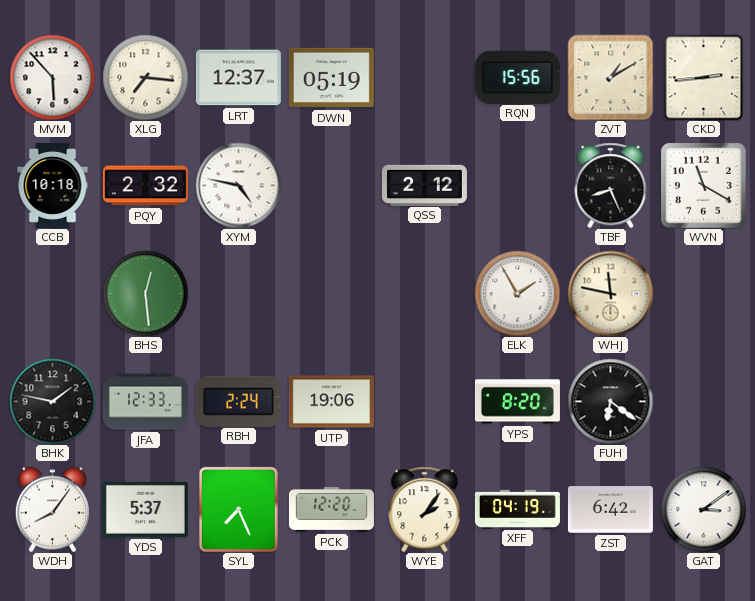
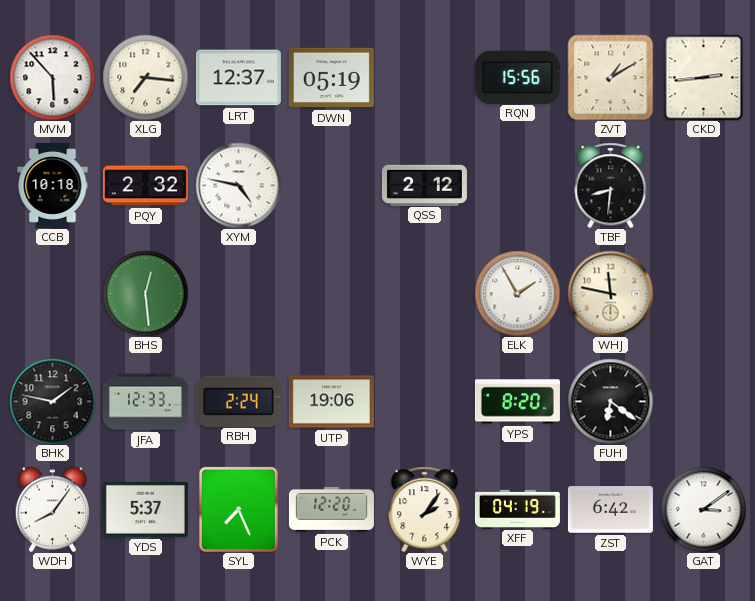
TBF: 8:26 -> 8:31 (611, 185)
WVN: 11:20 -> none (704, 186)
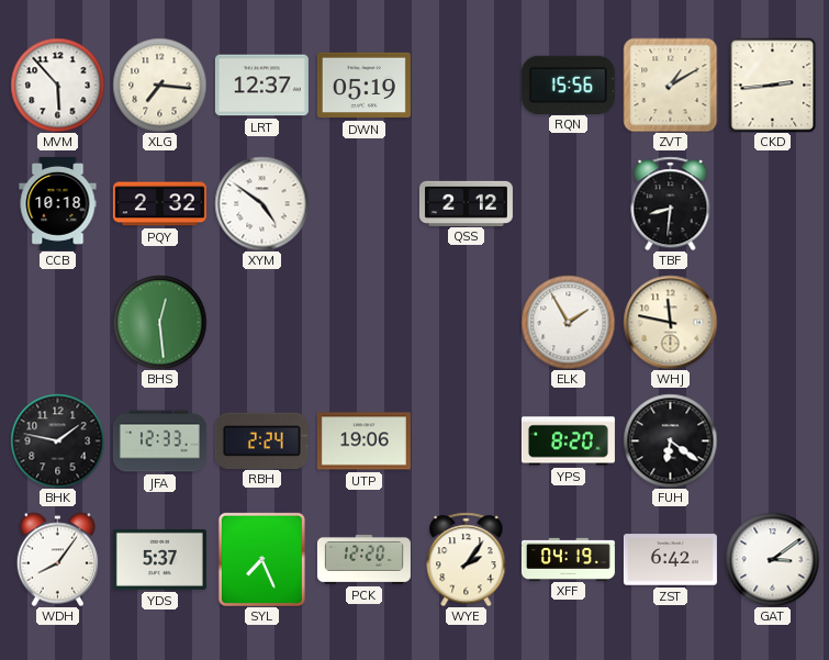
XYM: 4:47 -> 4:51 (261, 203)
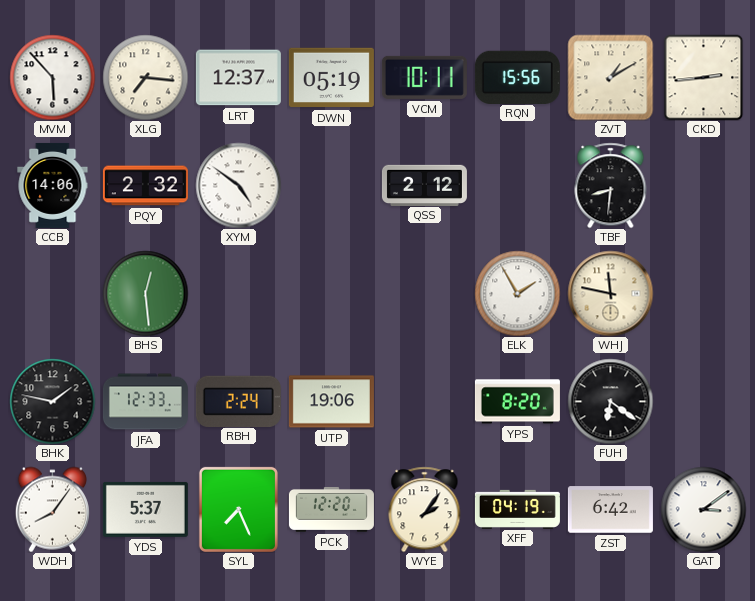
VCM: none -> 10:11 (424, 77)
CCB: 10:18 -> 14:06 (53, 185)
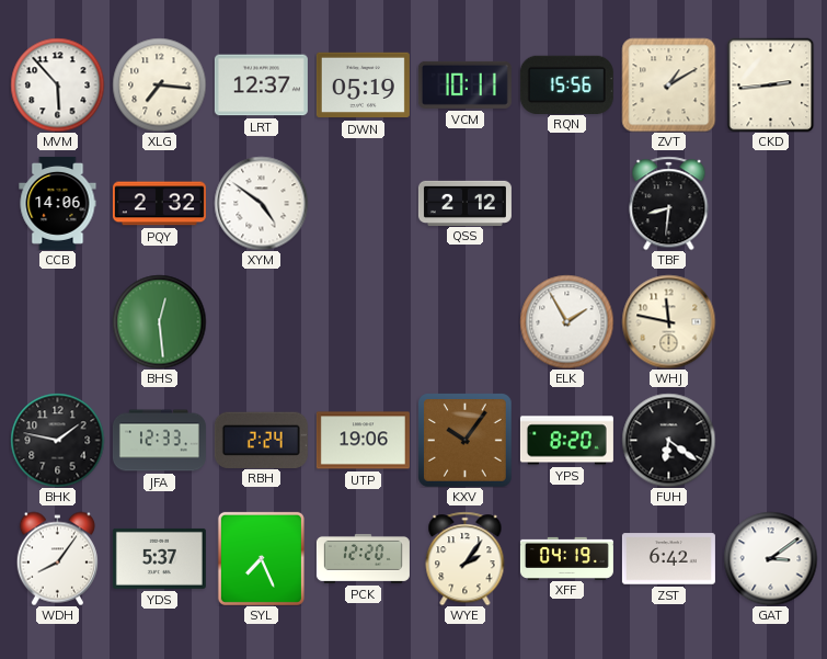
KXV: none -> 10:06 (466, 441)
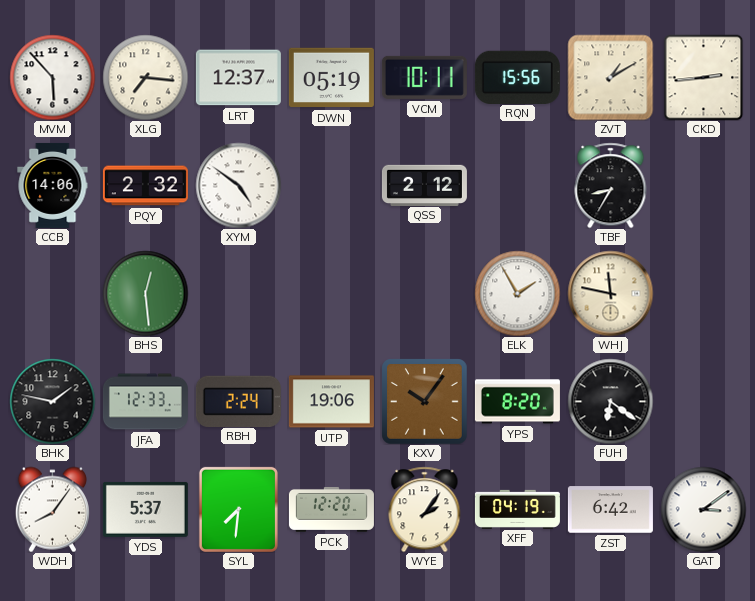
TBF: 8:31 -> 8:35 (611, 185)
SYL: 7:26 -> 7:31 (238, 509)
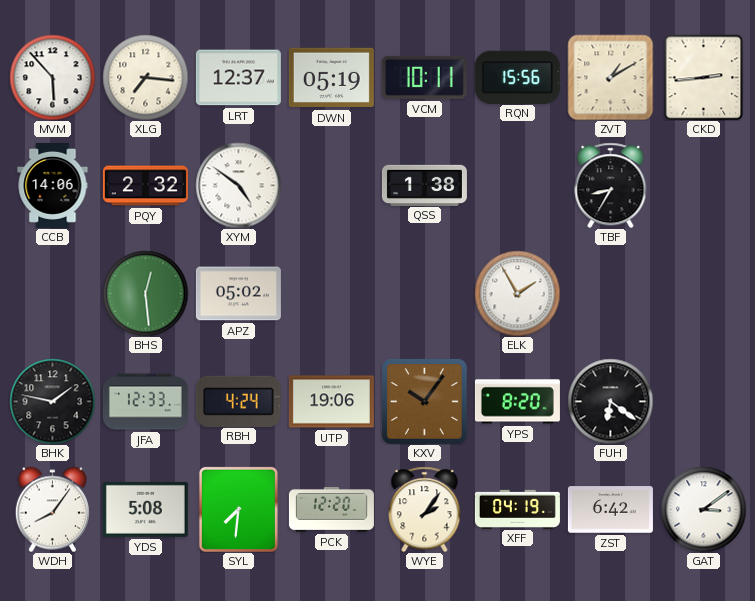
QSS: 2:12 -> 1:38 (424, 185)
APZ: none -> 05:02 (238, 294)
WHJ: 11:47 -> none (610, 293)
RBH: 2:24 -> 4:24 (238, 401)
YDS: 5:37 -> 5:08 (145, 509)
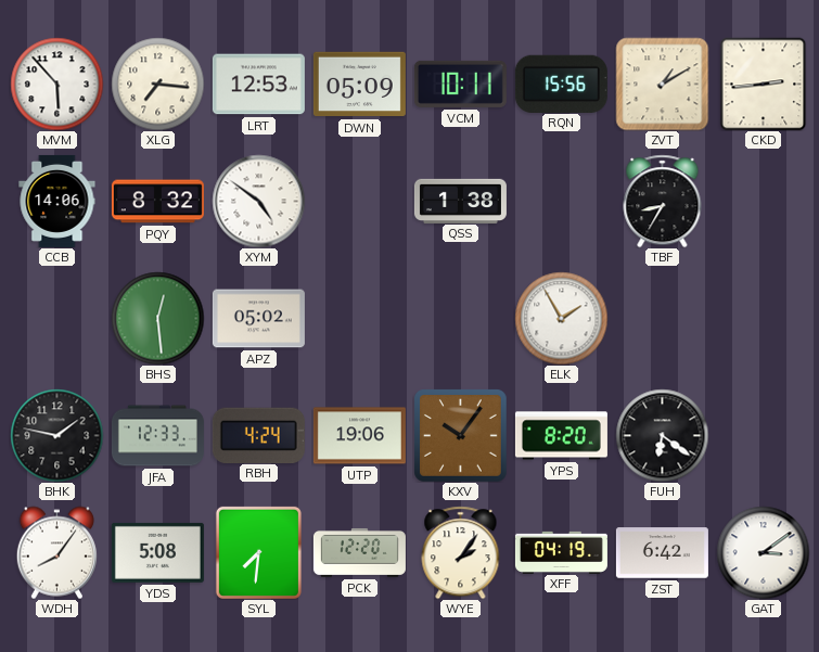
LRT: 12:37 -> 12:53 (258, 85)
DWN: 05:19 -> 05:09 (359, 85)
PQY: 2:32 -> 8:32 (157, 202)
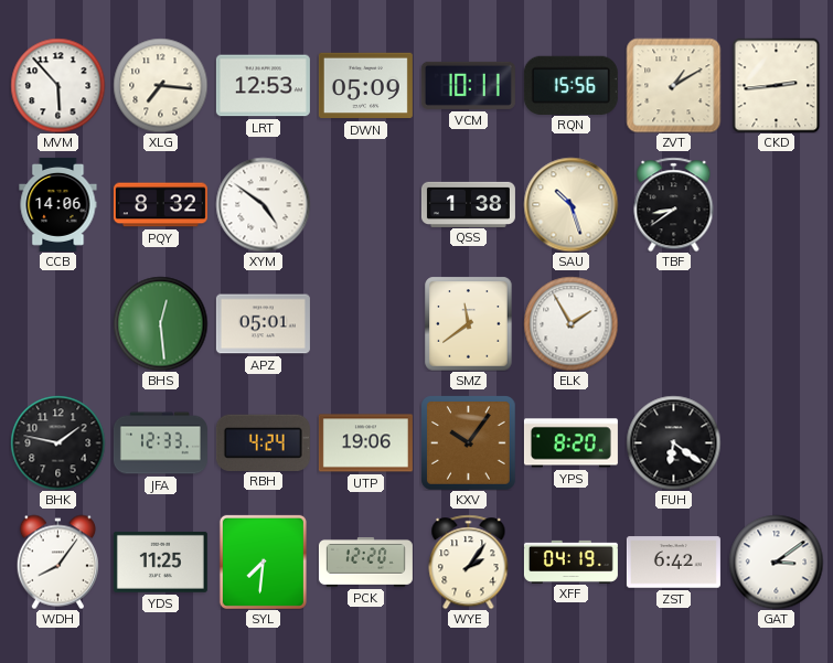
SAU: none -> 10:27 (570, 204)
TBF: 8:35 -> 8:39 (674, 204)
APZ: 05:02 -> 05:01 (263, 324)
SMZ: none -> 11:39 (469, 323)
YDS: 5:08 -> 11:25 (160, 562)
